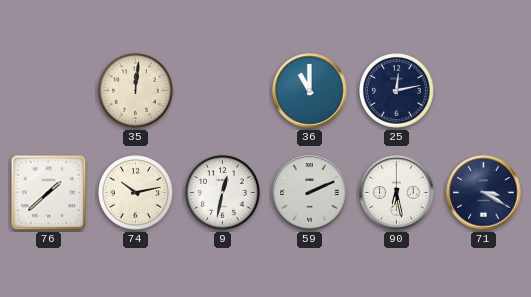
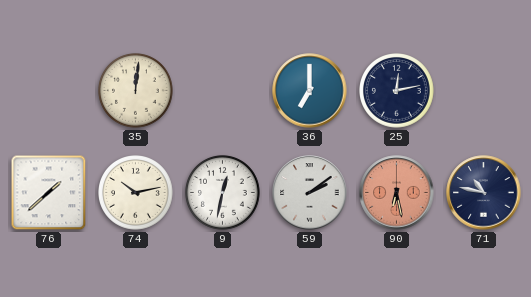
36: 11:00 -> 7:00 (310, 91)
59: 2:11 -> 2:09 (310, 193)
90 dial: white -> salmon (397, 193)
71: 3:20 -> 10:47 (484, 193)
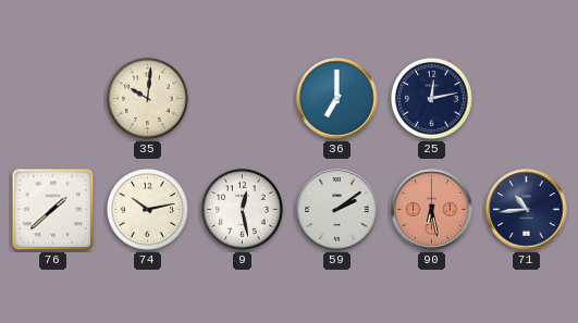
35: 12:01 -> 10:01 (148, 99)
9: 12:32 -> 12:28 (243, 210)
71: 10:47 -> 10:44 (527, 210)
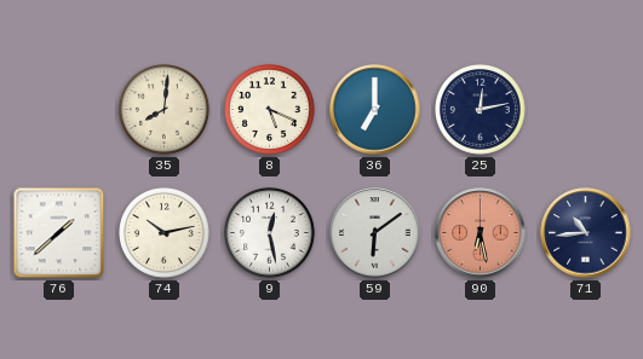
35: 10:01 -> 8:01 (165, 110)
8: none -> 5:19 (270, 110)
59: 2:09 -> 6:09 (375, 233)
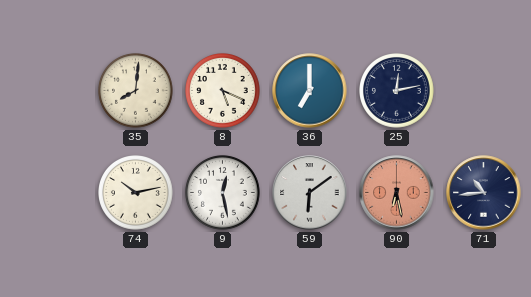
76: 1:38 -> none (59, 233)
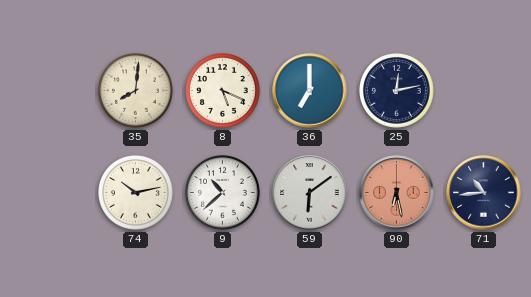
9: 12:28 -> 10:38 (223, 193)
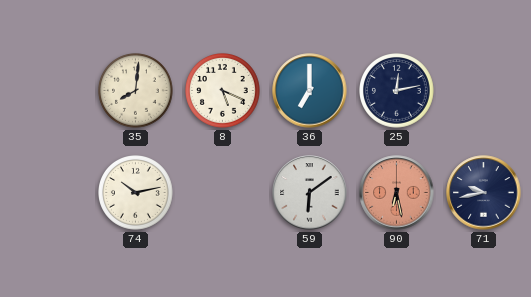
9: 10:38 -> none (223, 193)
71: 10:44 -> 9:43 (484, 193)
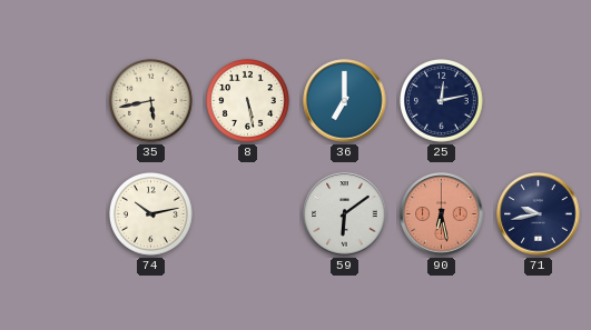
35: 8:01 -> 5:43 (151, 101)
8: 5:19 -> 5:28 (248, 101)
